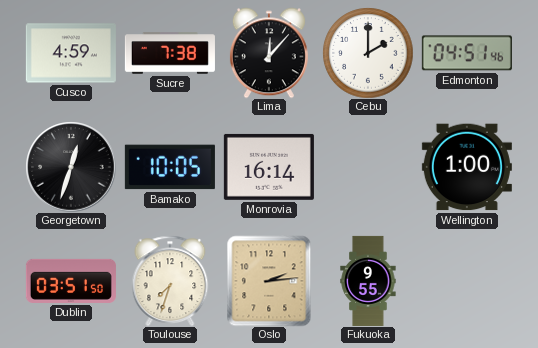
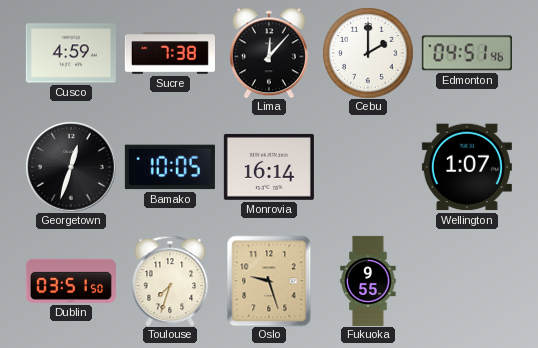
Wellington: 1:00 -> 1:07 (467, 167)
Oslo: 2:14 -> 9:27 (269, 281)
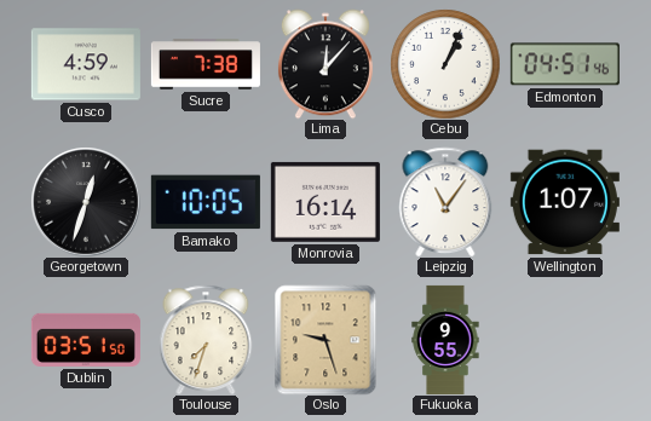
Cebu: 2:00 -> 1:04 (445, 64)
Leipzig: none -> 11:06 (445, 202)
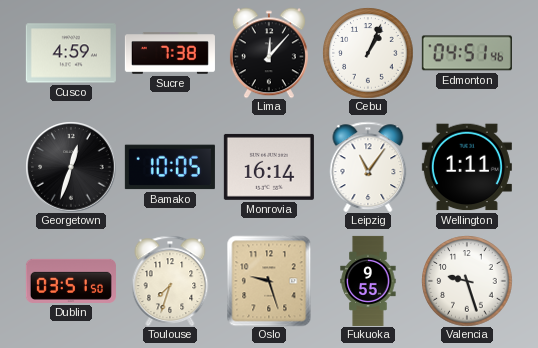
Wellington: 1:07 -> 1:11 (467, 167)
Valencia: none -> 9:27 (467, 281)
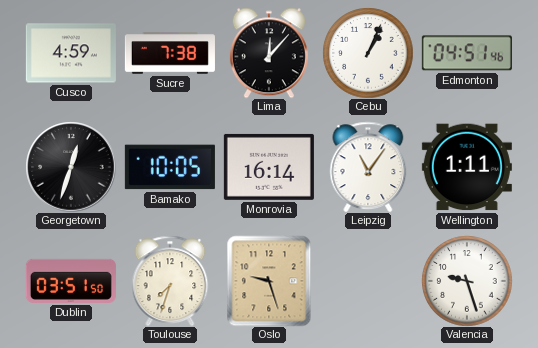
Fukuoka: 9:55 -> none (368, 281)
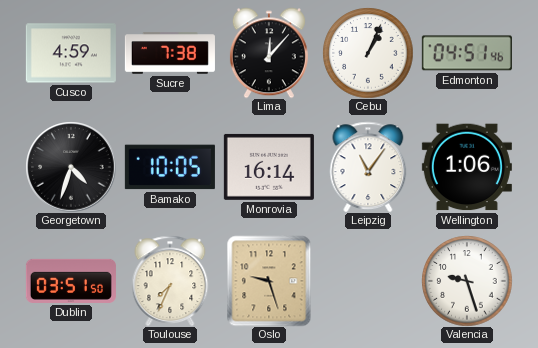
Georgetown: 12:33 -> 4:33 (71, 167)
Wellington: 1:11 -> 1:06 (467, 167)
Toulouse: 7:33 -> 7:34 (170, 281)
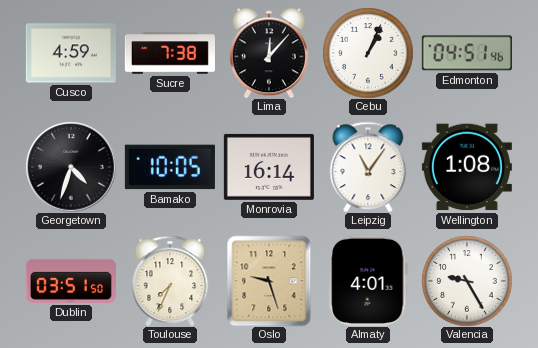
Wellington: 1:06 -> 1:08 (467, 167)
Almaty: none -> 4:01 (368, 281)
Valencia: 9:27 -> 9:25 (467, 281)
